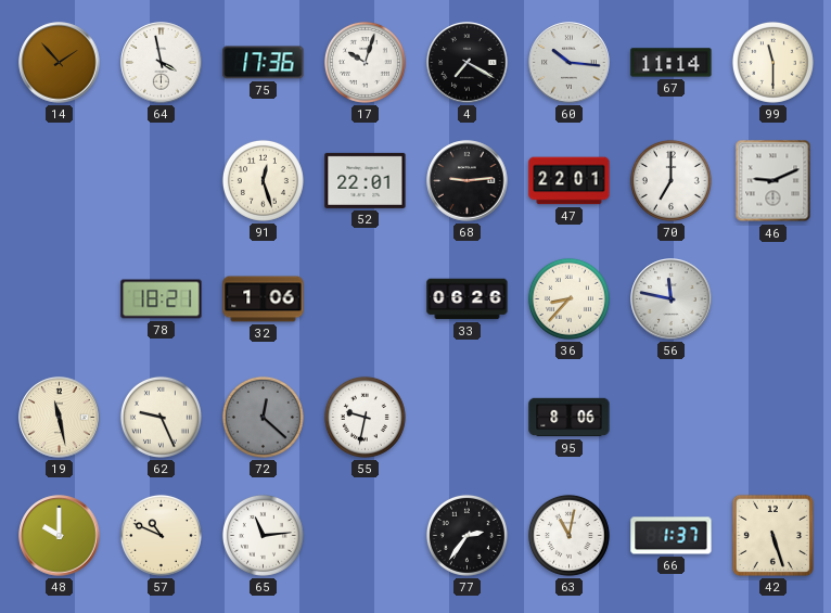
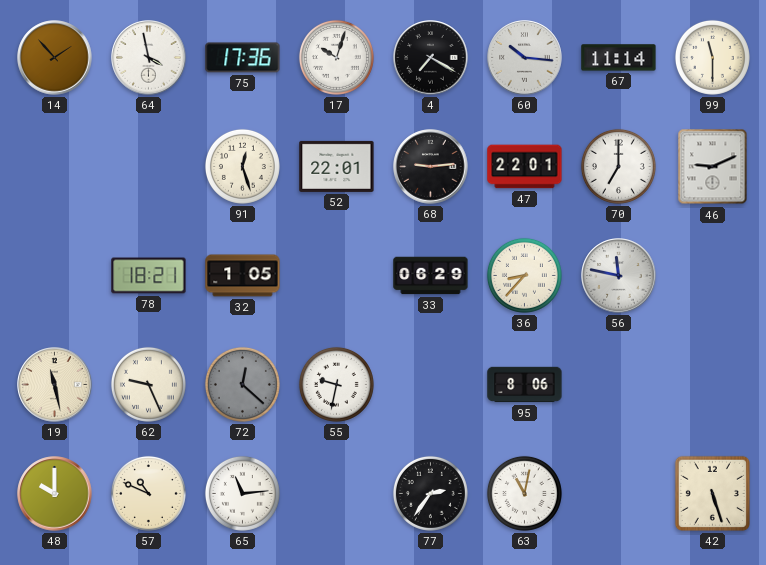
32: 1:06 -> 1:05 (243, 276)
33: 06:26 -> 06:29 (431, 276)
66: 1:37 -> none (672, 536)
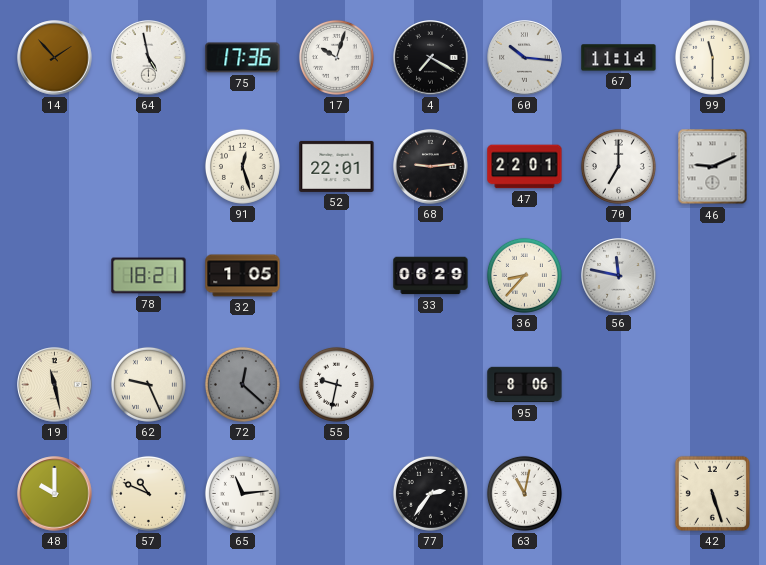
64: 3:58 -> 4:58 (149, 58)
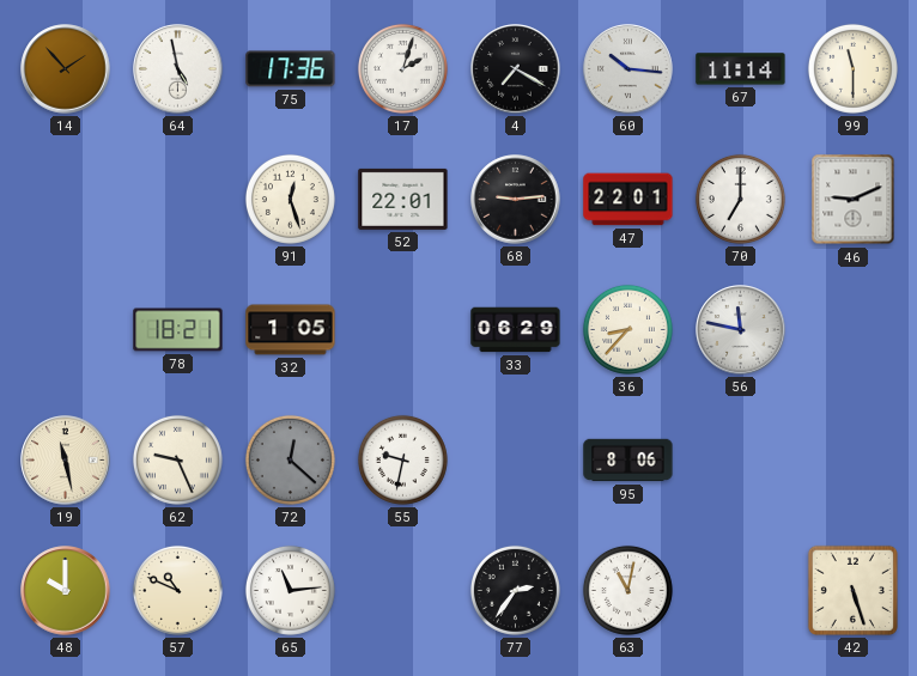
17: 10:03 -> 2:03 (402, 68)
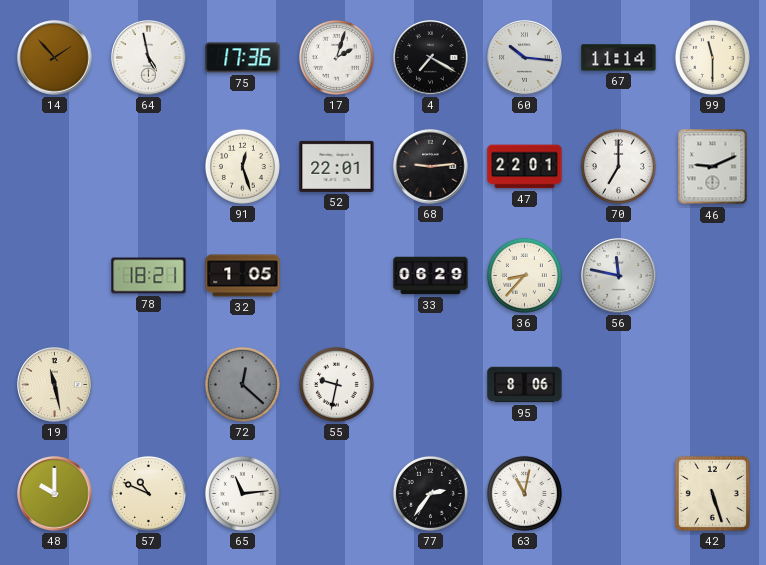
62: 9:26 -> none (177, 459)
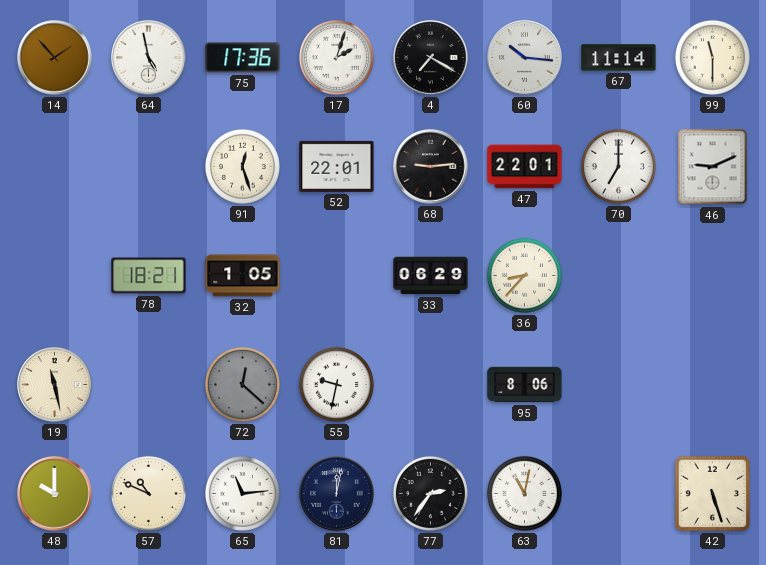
56: 11:47 -> none (619, 276)
81: none -> 12:02 (337, 494)
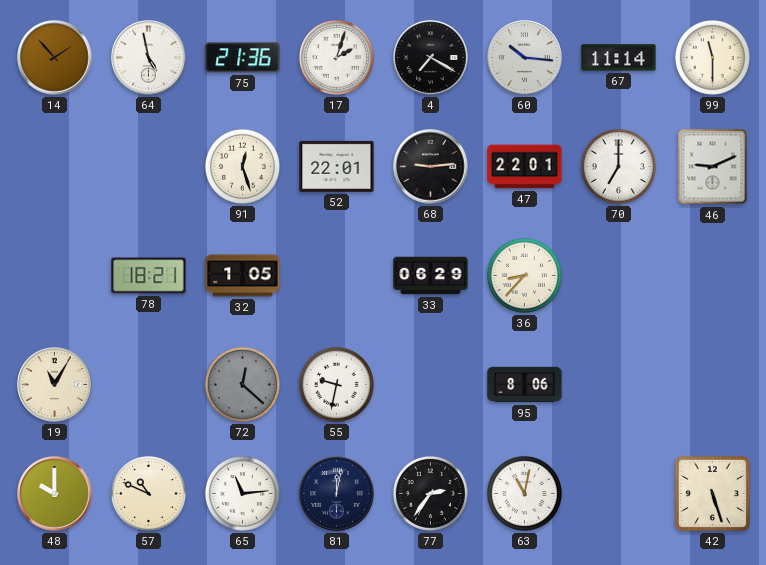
75: 17:36 -> 21:36 (243, 58)
19: 11:28 -> 11:05 (55, 385)
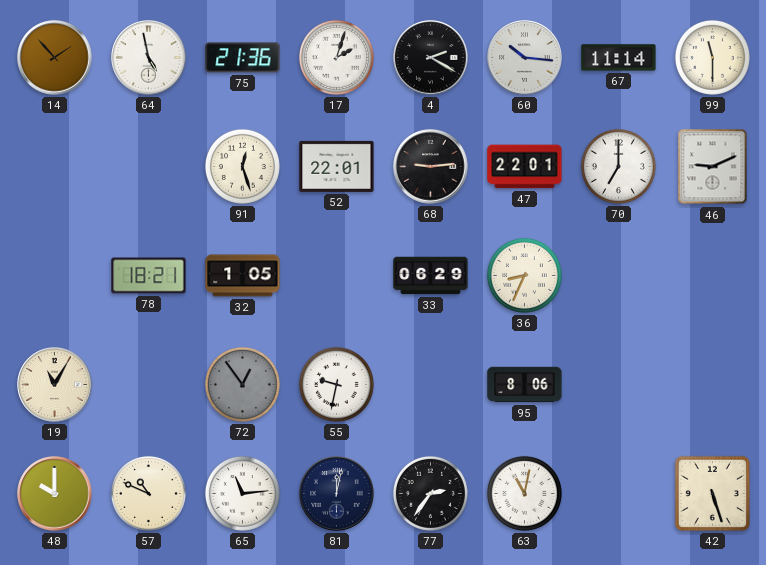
4: 7:20 -> 2:20 (431, 58)
36: 8:37 -> 8:34 (524, 275)
72: 12:22 -> 12:54 (242, 384)
